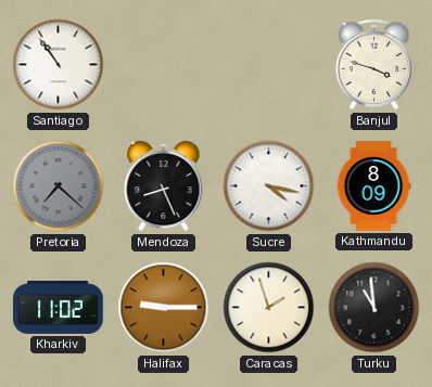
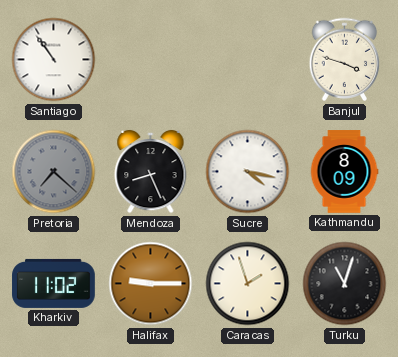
Turku: 10:59 -> 11:03 (345, 284)
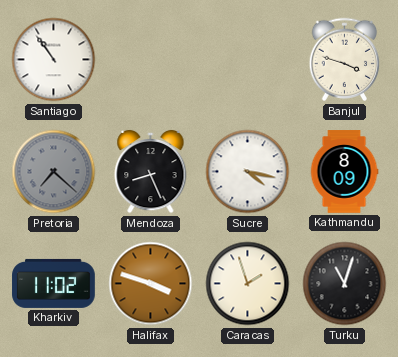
Halifax: 9:15 -> 3:48 (151, 284)
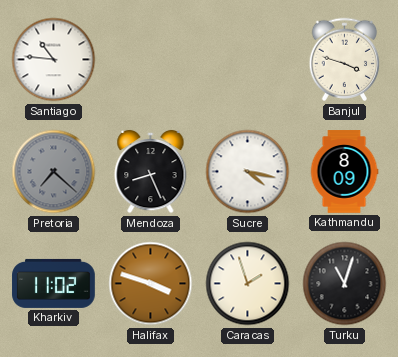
Santiago: 10:54 -> 10:46 (54, 60)
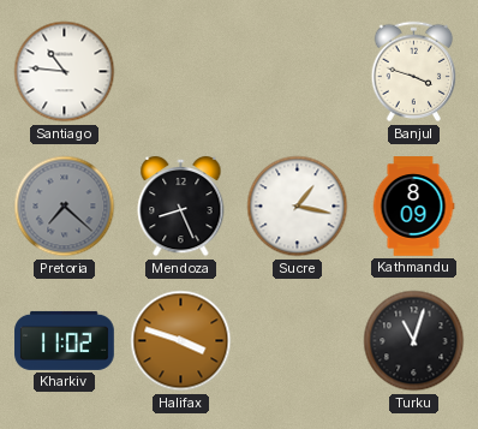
Sucre: 4:17 -> 1:17 (298, 207)
Caracas: 1:57 -> none (248, 284)
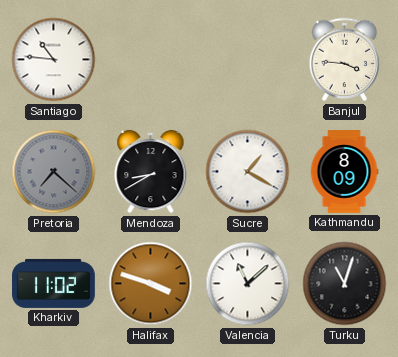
Banjul: 3:48 -> 3:46 (345, 60)
Mendoza: 8:26 -> 8:40 (151, 172)
Sucre: 1:17 -> 1:20 (248, 172)
Valencia: none -> 11:08 (248, 284)
